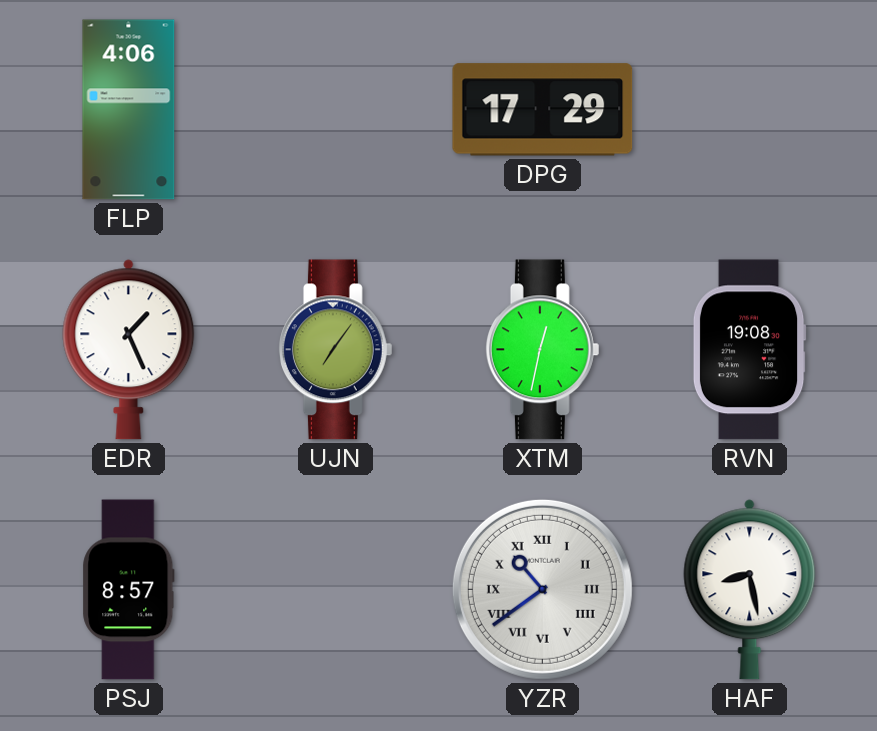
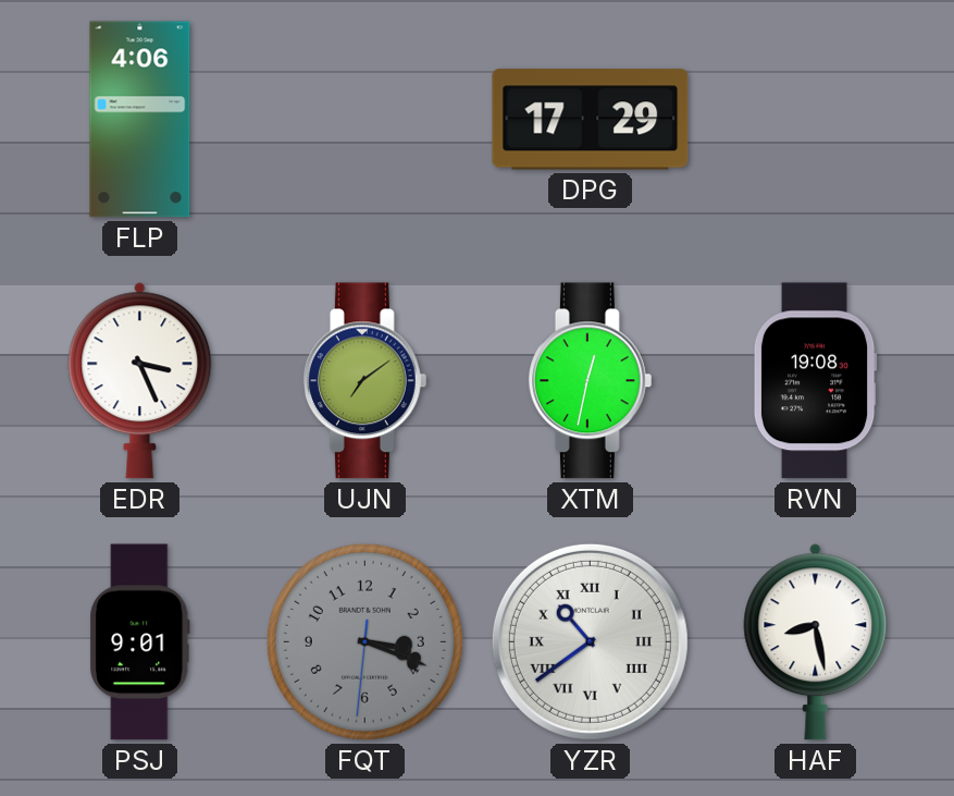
EDR: 1:26 -> 3:26 (140, 381)
UJN: 7:06 -> 7:09 (364, 381)
PSJ: 8:57 -> 9:01 (140, 642)
FQT: none -> 3:18 (364, 641)
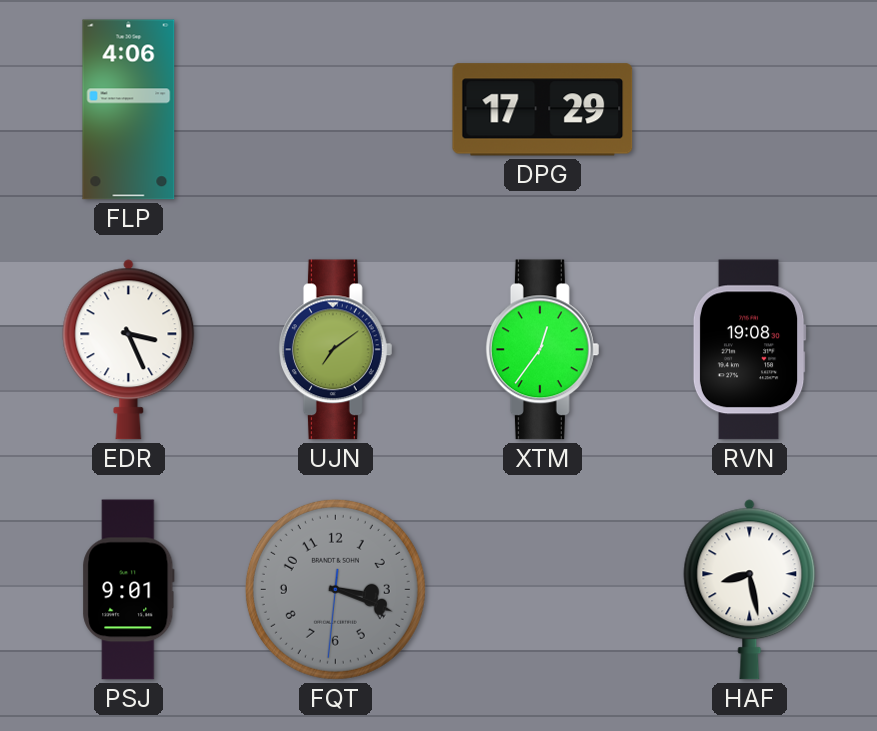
XTM: 12:32 -> 12:36 (542, 350)
YZR: 10:39 -> none (590, 641)
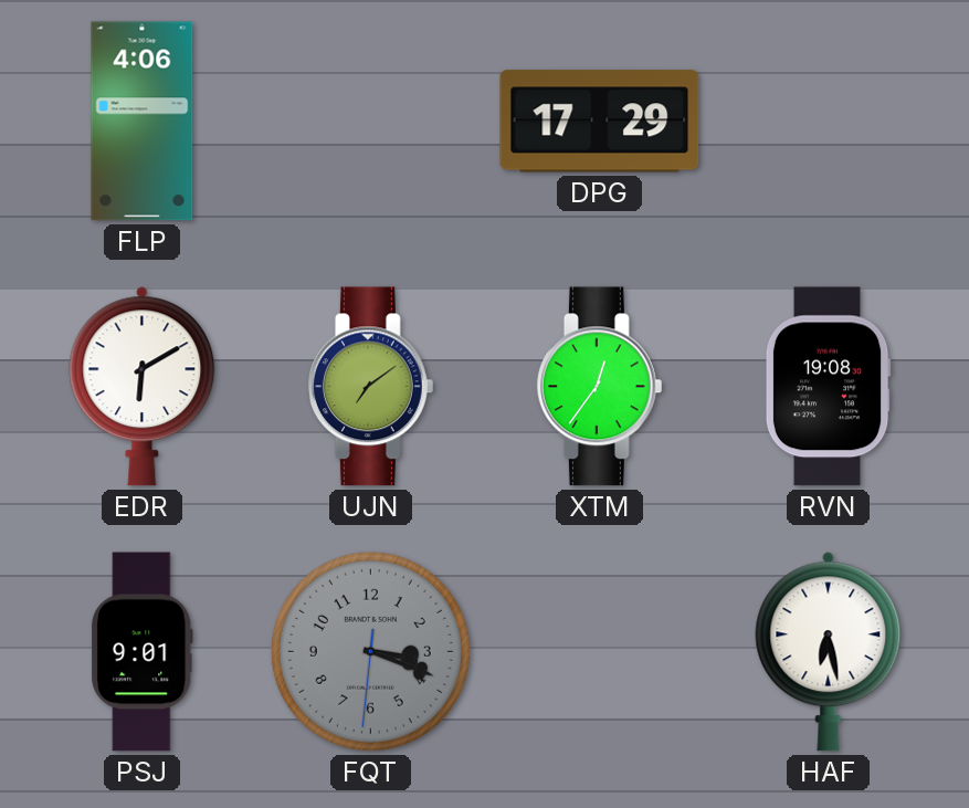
EDR: 3:26 -> 6:10 (143, 387)
HAF: 8:28 -> 6:28 (829, 652)
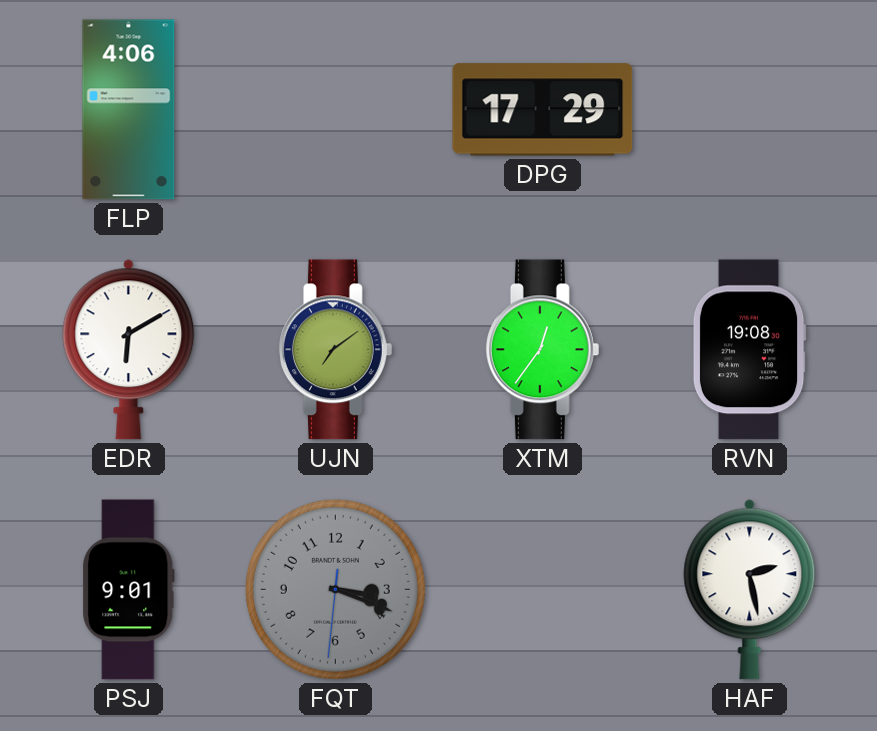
HAF: 6:28 -> 2:28 (750, 590)
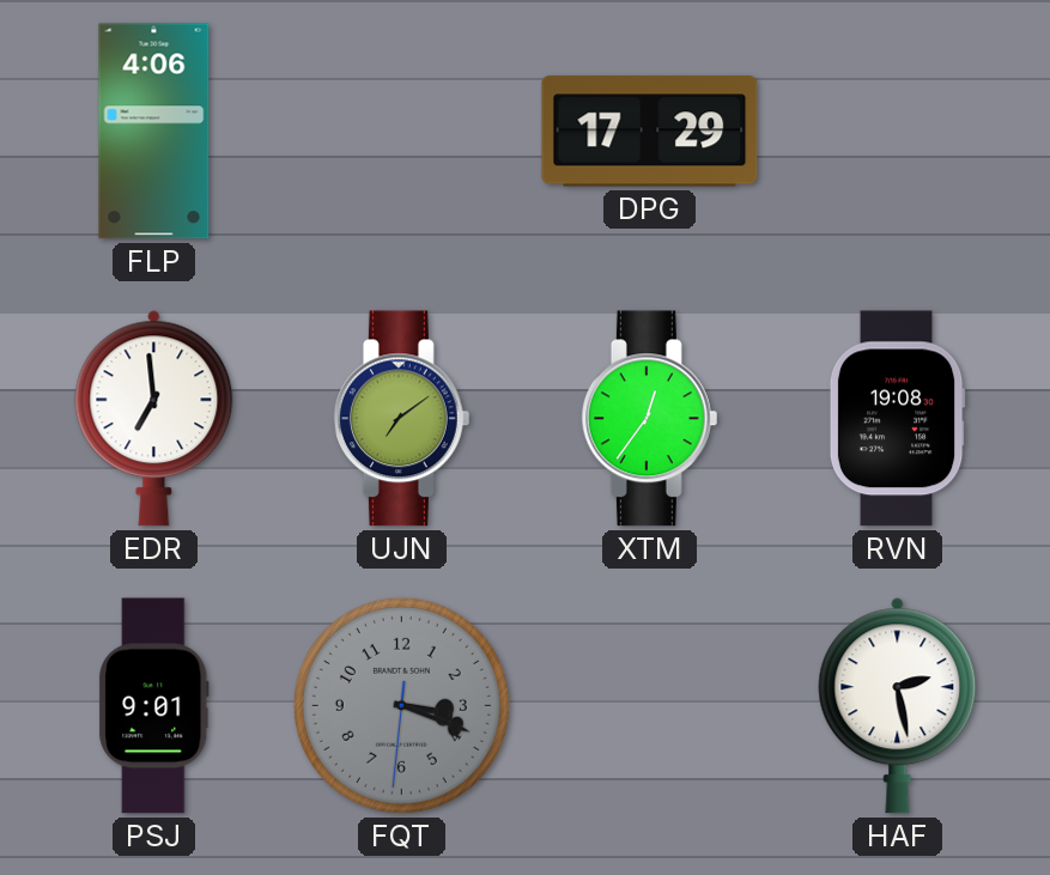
EDR: 6:10 -> 6:59 (154, 419)
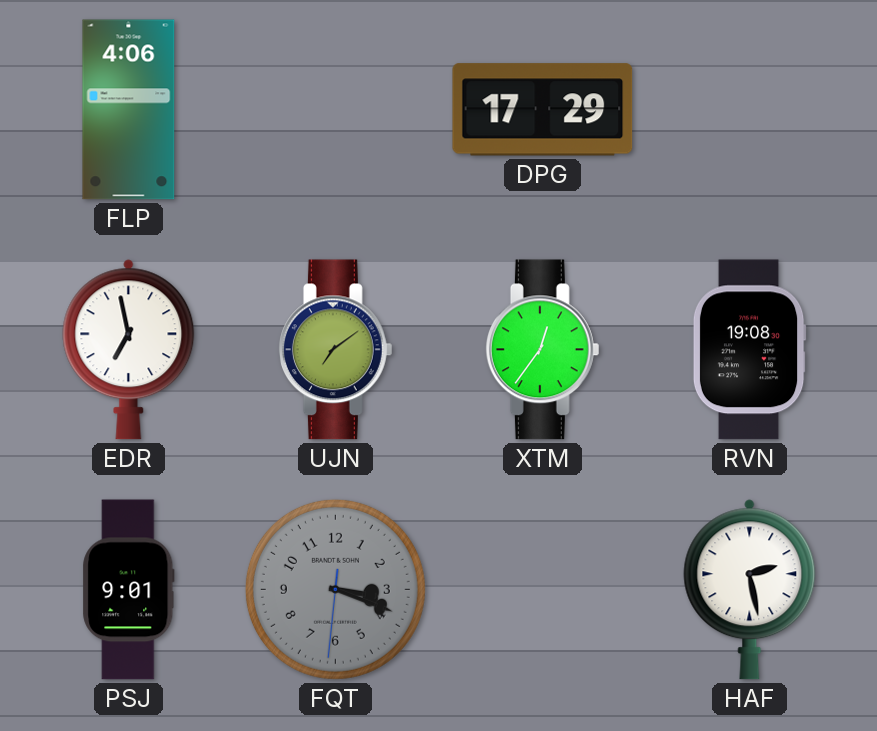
EDR: 6:59 -> 6:58 (129, 350)
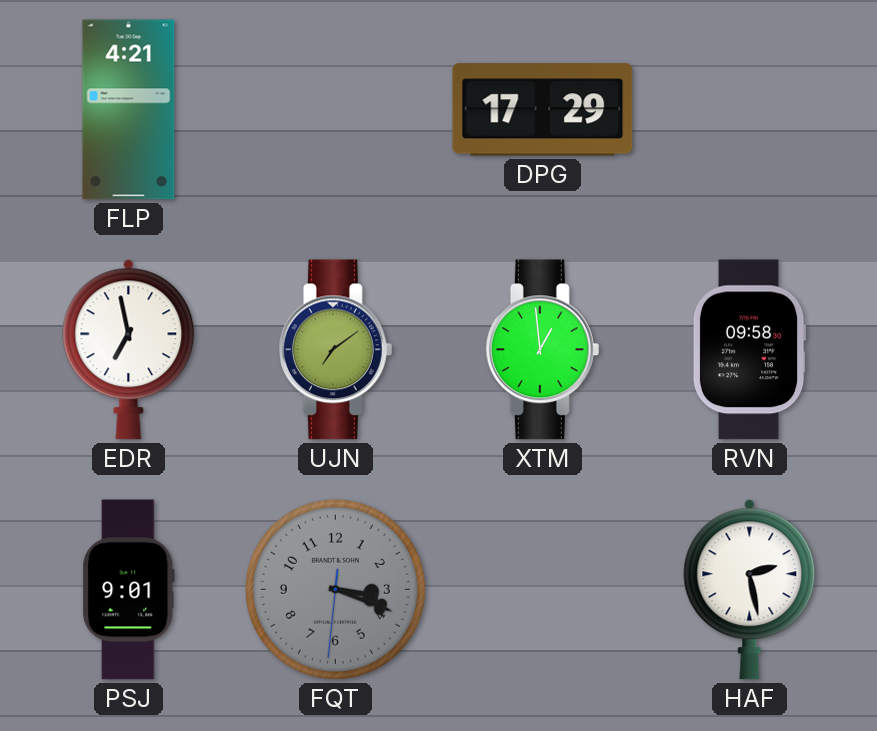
FLP: 4:06 -> 4:21 (129, 110)
XTM: 12:36 -> 12:59 (542, 350)
RVN: 19:08 -> 09:58 (749, 350)
